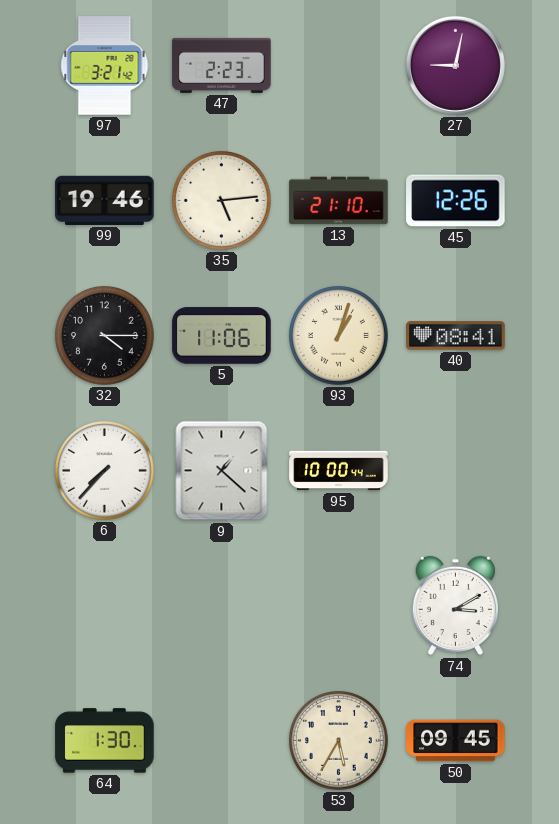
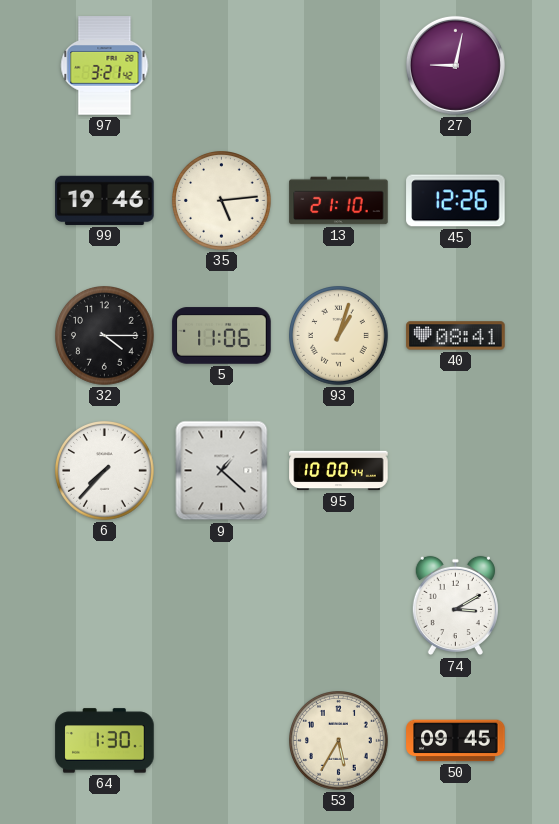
47: 2:23 -> none (222, 65)
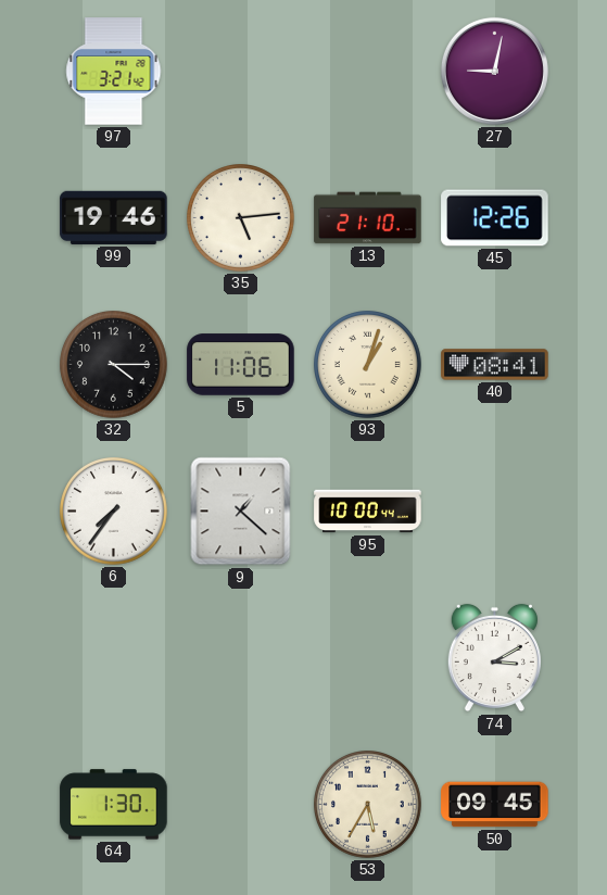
6: 7:37 -> 7:36 (114, 512)
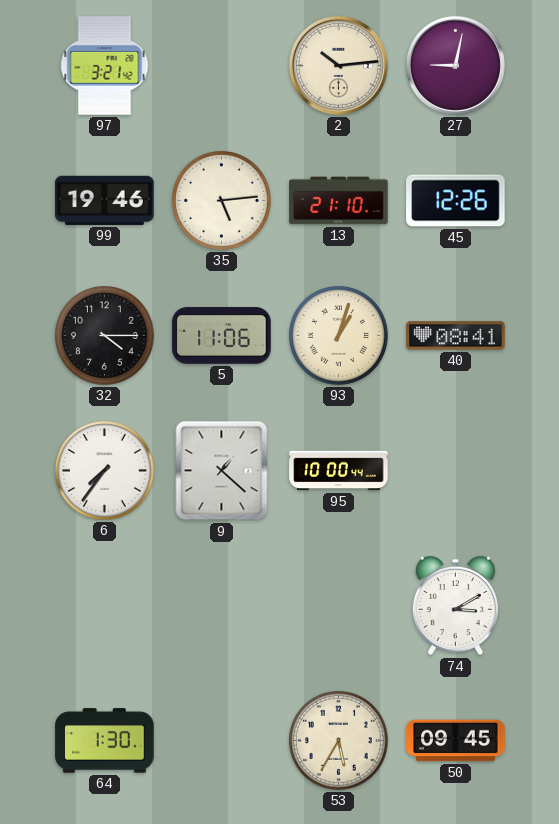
2: none -> 10:14 (338, 65)
